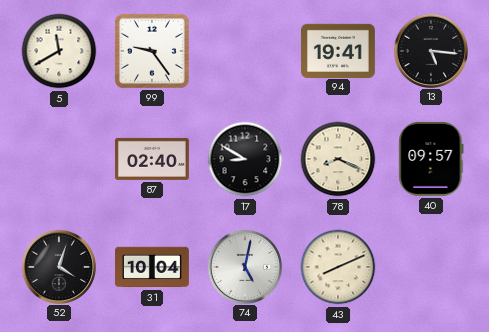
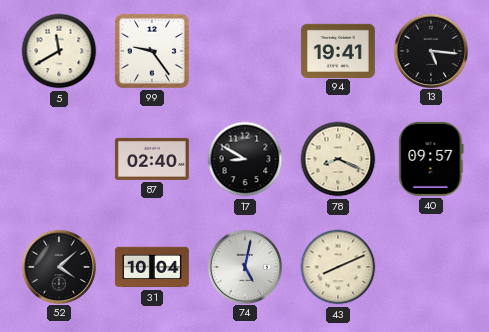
52: 4:03 -> 4:08 (58, 266)
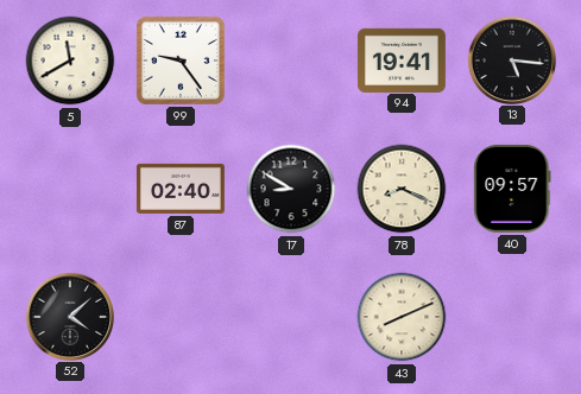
31: 10:04 -> none (152, 267)
74: 5:02 -> none (244, 266)
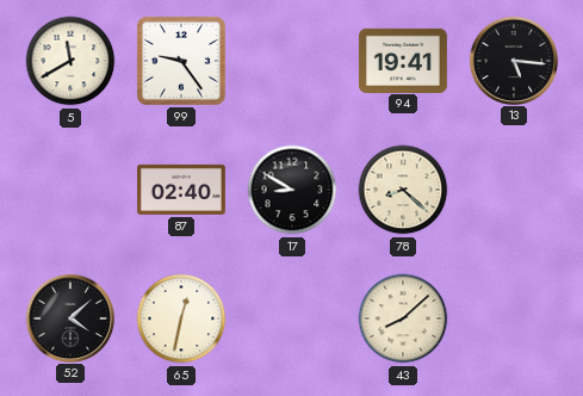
78: 8:19 -> 8:22 (403, 190)
40: 09:57 -> none (512, 189)
65: none -> 12:32 (181, 318)
43: 8:11 -> 8:08 (403, 318)
